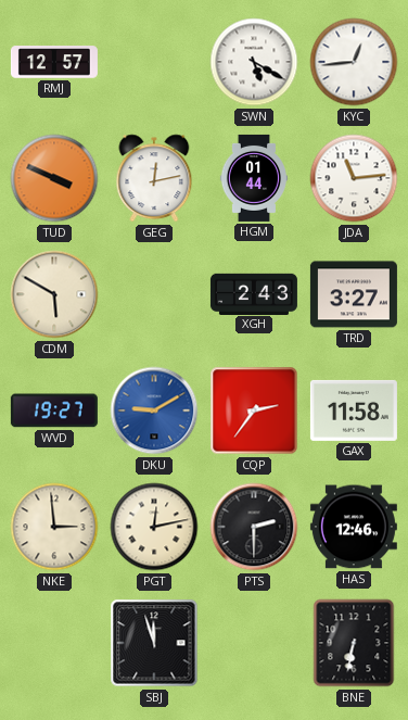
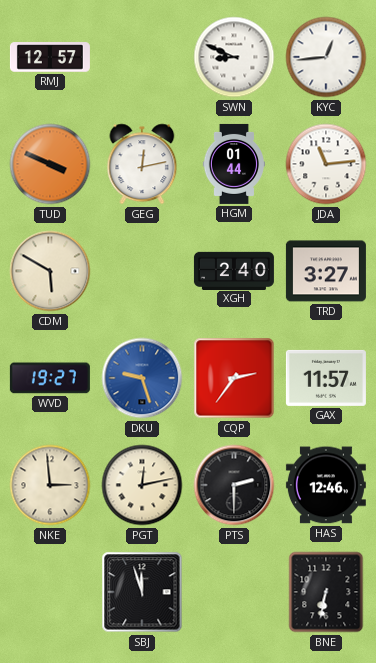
SWN: 5:20 -> 8:49 (234, 57)
XGH: 2:43 -> 2:40 (234, 270)
DKU: 9:10 -> 9:27 (142, 378)
GAX: 11:58 -> 11:57 (326, 378)
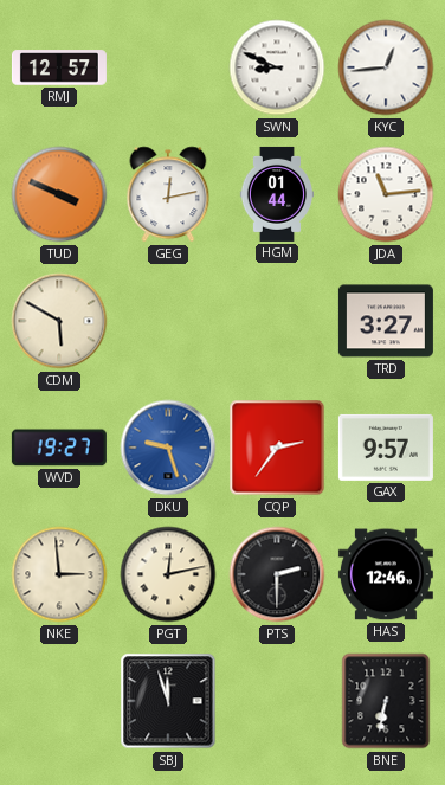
XGH: 2:40 -> none (234, 270)
GAX: 11:57 -> 9:57 (386, 448)
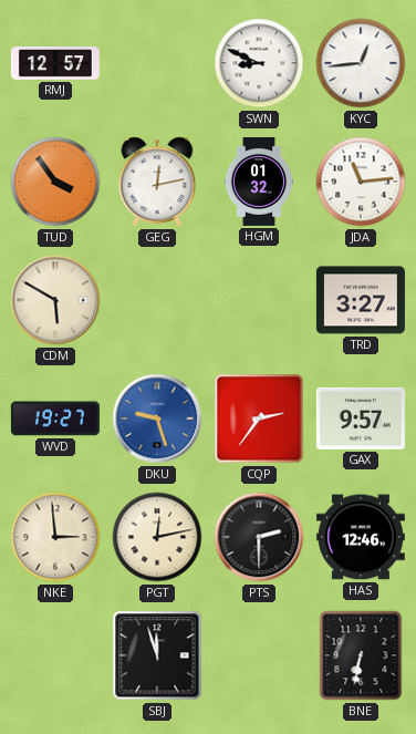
TUD: 3:49 -> 3:54 (55, 182)
HGM: 01:44 -> 01:32 (258, 182)
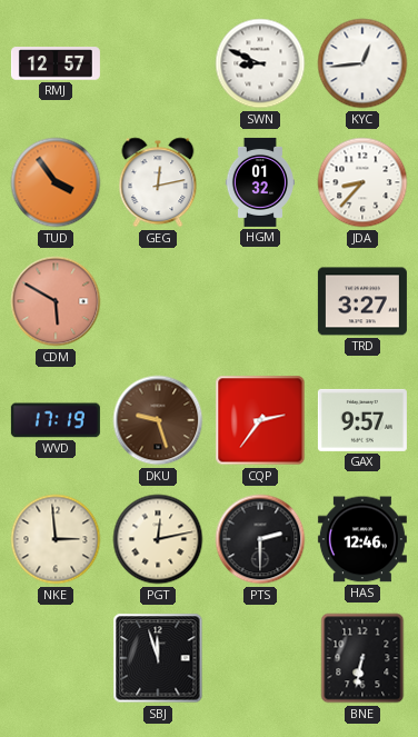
JDA: 11:14 -> 8:37 (362, 182)
CDM dial: cream -> salmon (56, 301)
WVD: 19:27 -> 17:19 (56, 420)
DKU dial: blue -> brown (158, 420)
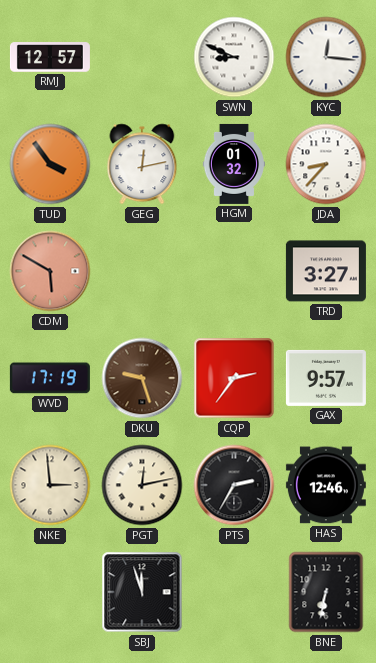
KYC: 12:44 -> 12:16 (326, 57)
PTS: 2:30 -> 2:35 (234, 485)
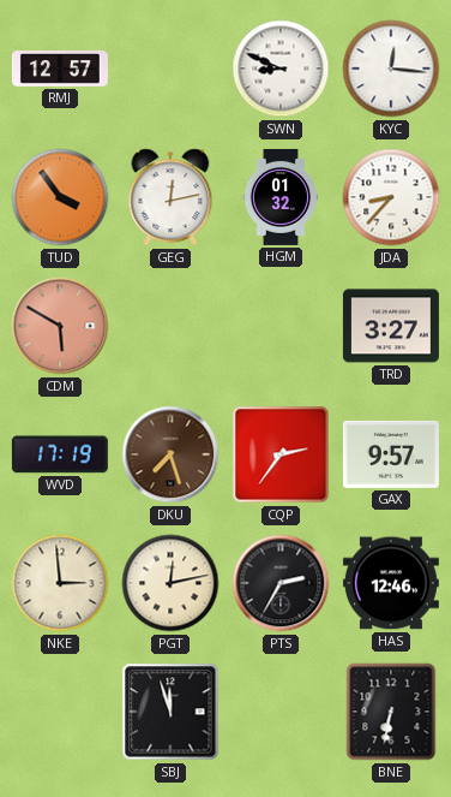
DKU: 9:27 -> 7:27 (170, 454)
